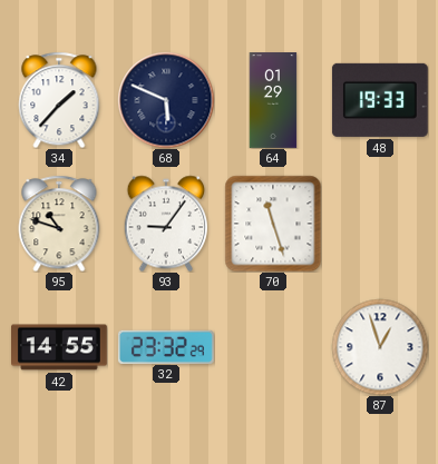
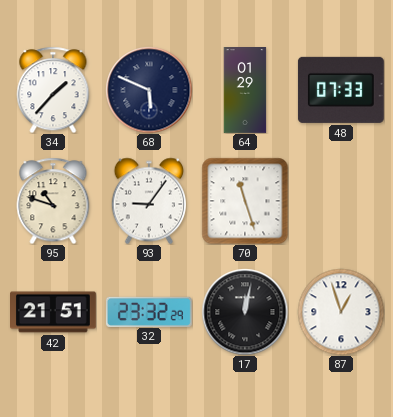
48: 19:33 -> 07:33 (341, 90)
42: 14:55 -> 21:51 (54, 312)
17: none -> 12:02 (245, 312)
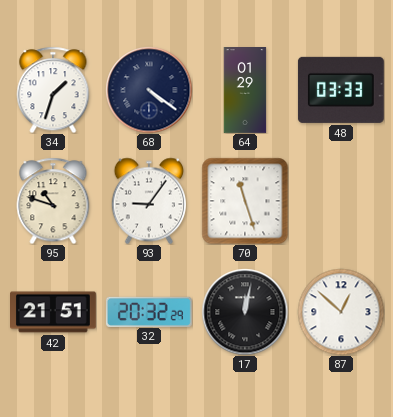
34: 1:37 -> 1:33 (53, 90)
68: 5:49 -> 4:21 (149, 90)
48: 07:33 -> 03:33 (341, 90)
32: 23:32 -> 20:32 (149, 311)
87: 12:57 -> 12:52 (341, 312)
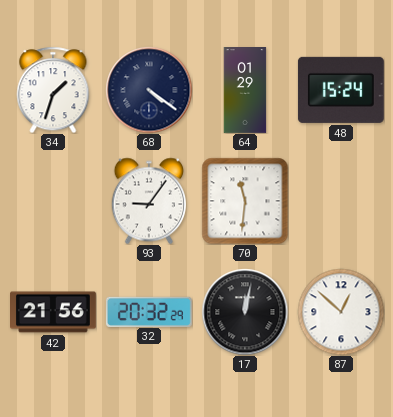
48: 03:33 -> 15:24 (341, 90)
95: 10:48 -> none (53, 201)
70: 11:27 -> 11:31 (245, 201)
42: 21:51 -> 21:56 (54, 312)
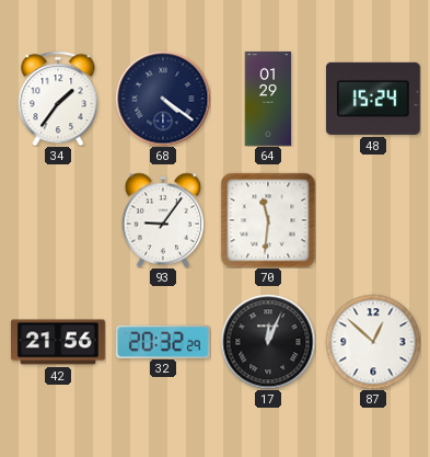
34: 1:33 -> 1:36 (58, 99)
17: 12:02 -> 12:04 (268, 342)
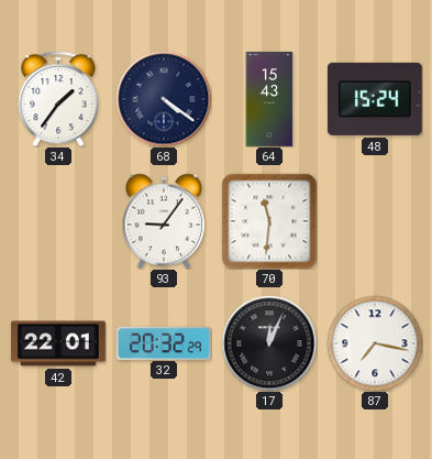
64: 01:29 -> 15:43 (269, 100)
42: 21:56 -> 22:01 (59, 343)
87: 12:52 -> 7:17 (375, 343)
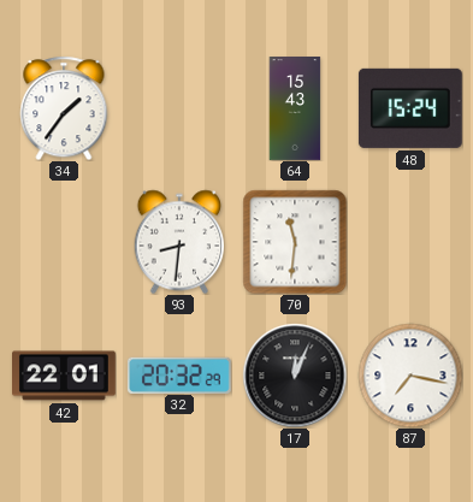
68: 4:21 -> none (164, 99)
93: 9:06 -> 8:31 (179, 242)
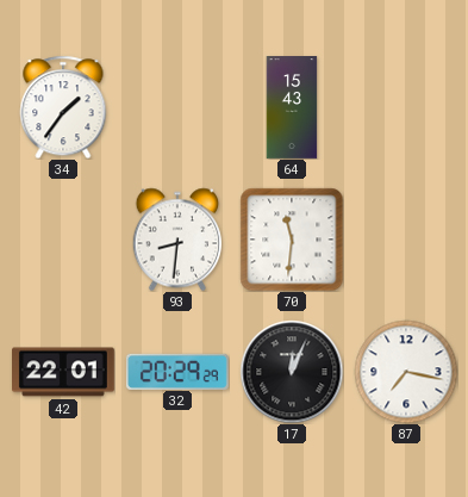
48: 15:24 -> none (410, 108)
32: 20:32 -> 20:29 (177, 371)
